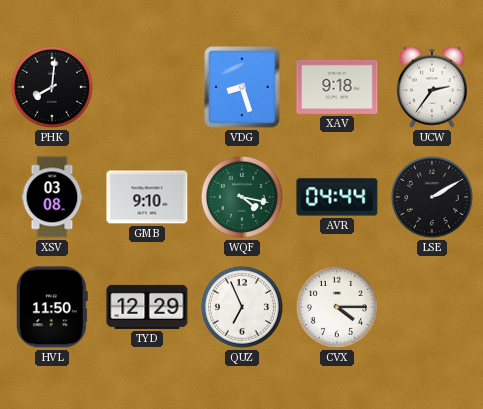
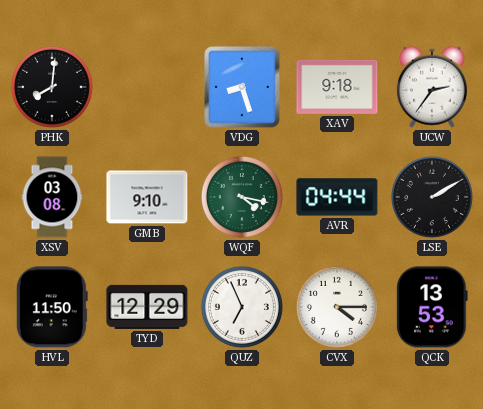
QCK: none -> 13:53 (432, 307)
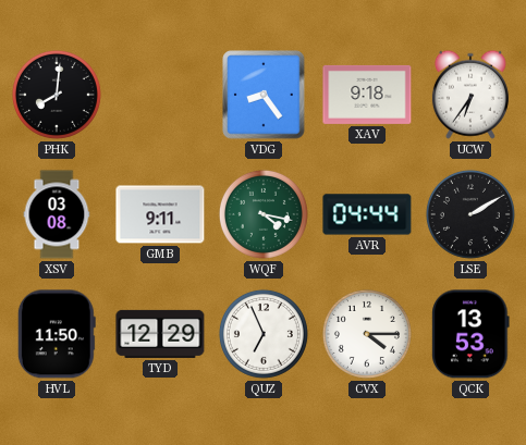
VDG: 8:27 -> 8:24 (264, 95)
UCW: 2:36 -> 6:36 (470, 95)
GMB: 9:10 -> 9:11 (160, 214)
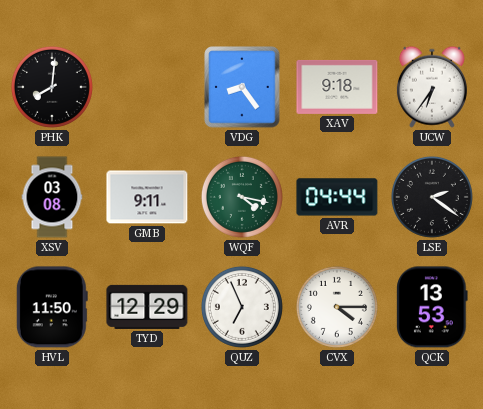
LSE: 2:10 -> 2:21 (432, 197)
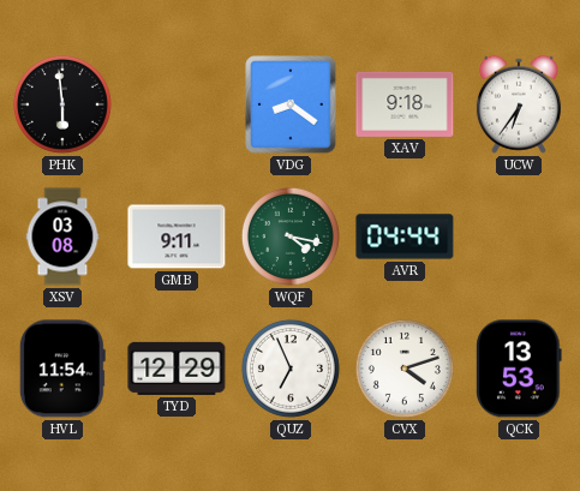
PHK: 8:01 -> 5:59 (62, 104)
VDG: 8:24 -> 8:21 (291, 104)
LSE: 2:21 -> none (432, 197)
HVL: 11:50 -> 11:54 (62, 369)
CVX: 4:15 -> 4:12 (405, 369)
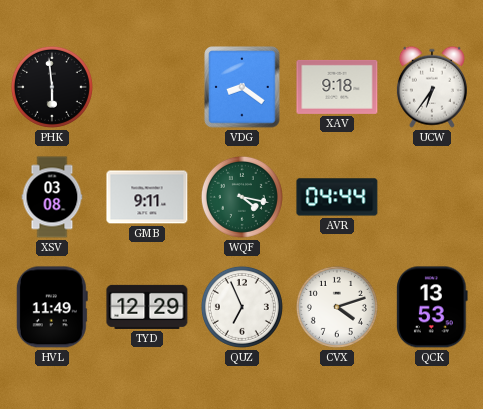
HVL: 11:54 -> 11:49 (52, 307)
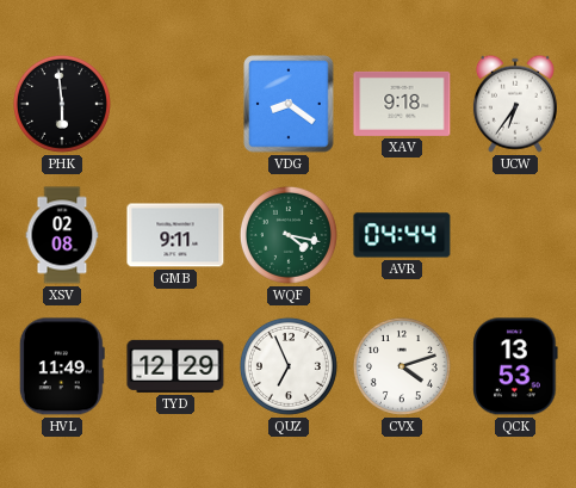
XSV: 03:08 -> 02:08 (62, 235)
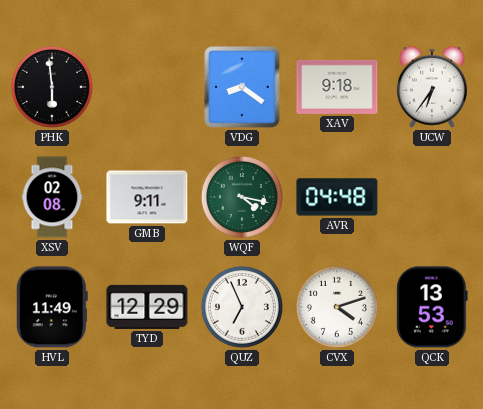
AVR: 04:44 -> 04:48 (337, 197)
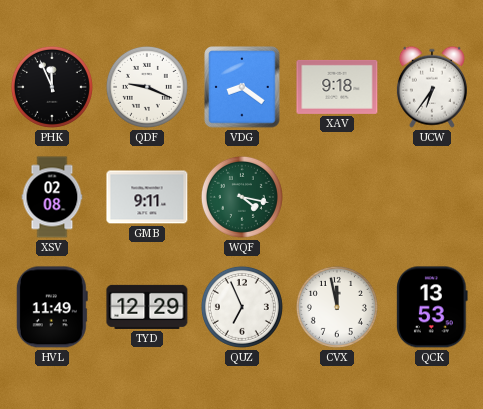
PHK: 5:59 -> 11:56 (52, 87)
QDF: none -> 9:19 (147, 87)
AVR: 04:48 -> none (337, 197)
CVX: 4:12 -> 11:58 (337, 307)
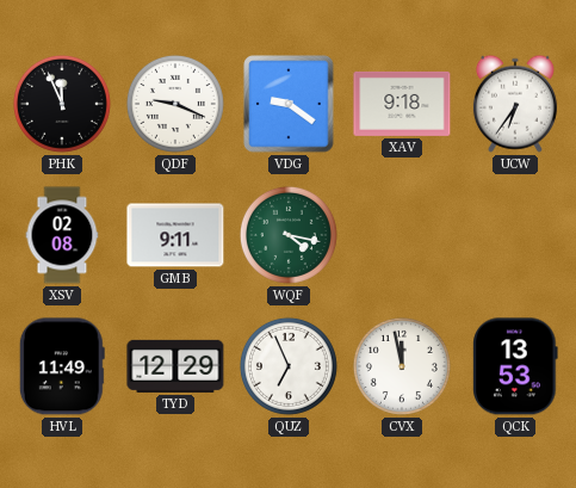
VDG: 8:21 -> 9:21 (289, 104)
